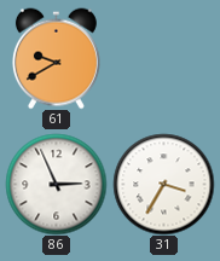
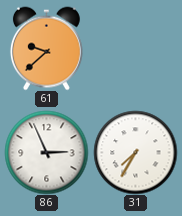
61: 9:40 -> 9:38 (46, 48)
31: 3:35 -> 7:35 (135, 152)
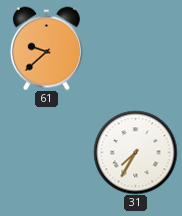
86: 2:56 -> none (46, 152)
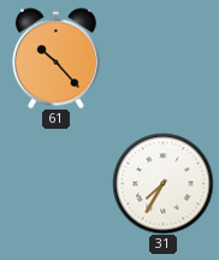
61: 9:38 -> 10:23 (55, 58)
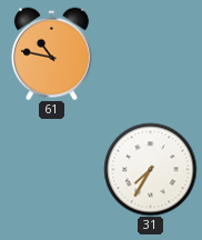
61: 10:23 -> 10:47 (51, 53)
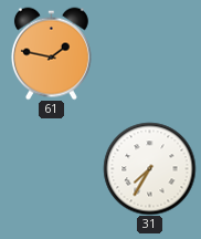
61: 10:47 -> 1:47 (51, 53)
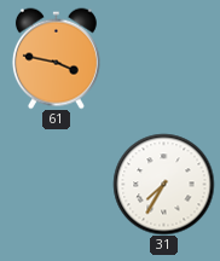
61: 1:47 -> 3:47 (56, 58)
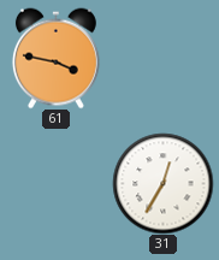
31: 7:35 -> 12:35 (162, 183)
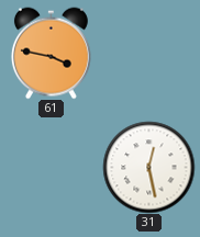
31: 12:35 -> 12:28 (148, 167)
